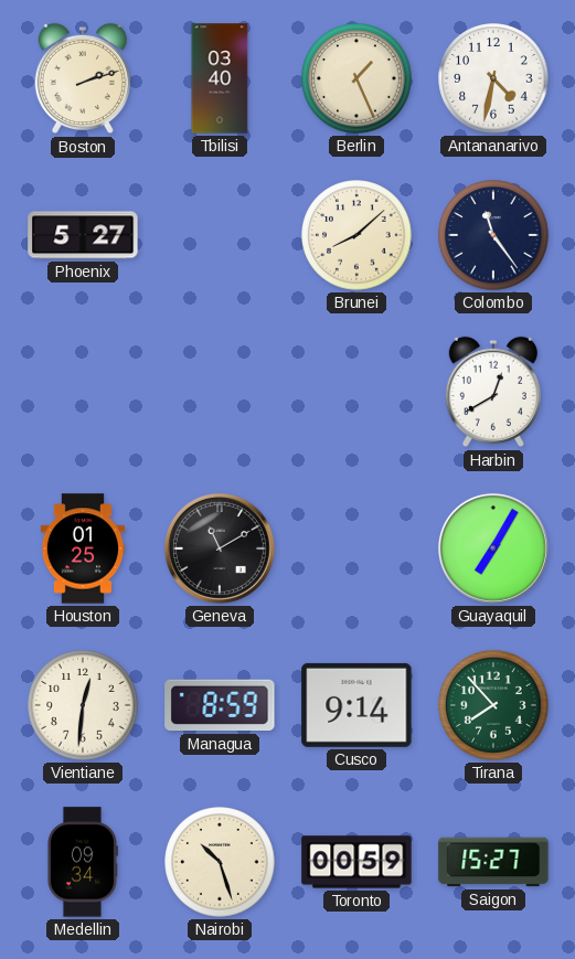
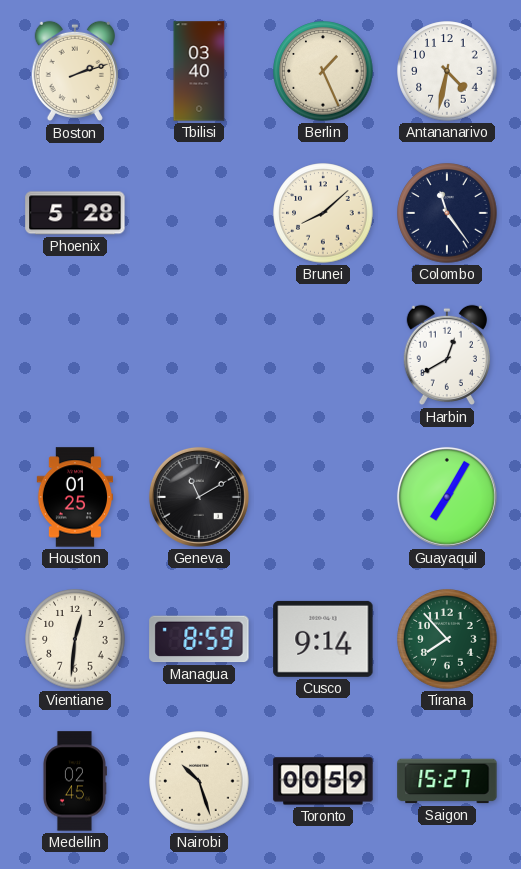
Phoenix: 5:27 -> 5:28 (75, 213)
Medellin: 09:34 -> 02:45 (74, 781)
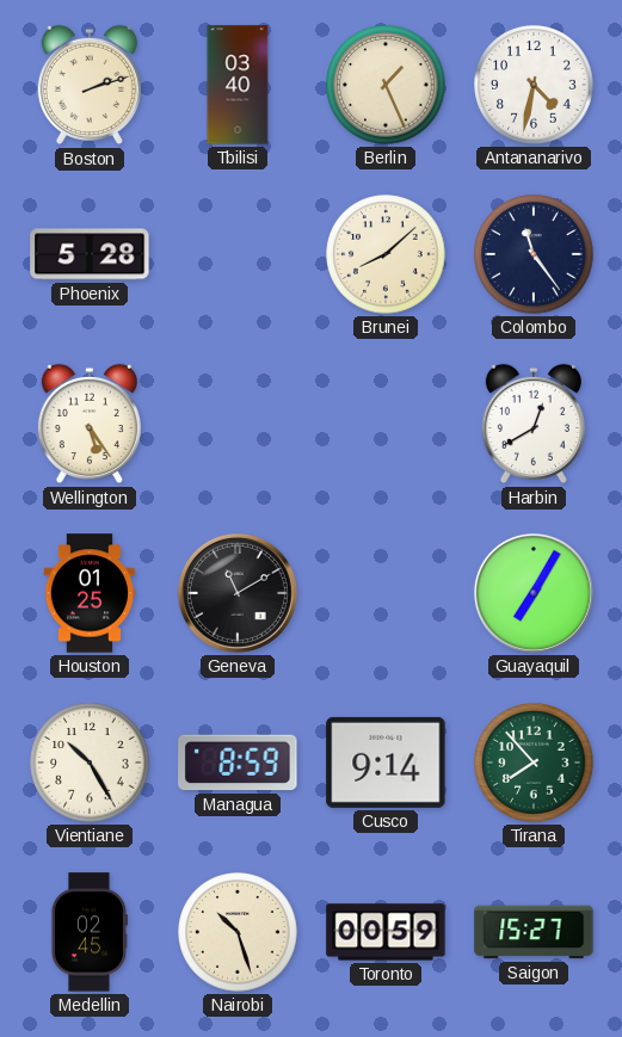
Wellington: none -> 5:24 (90, 424)
Vientiane: 12:31 -> 10:25 (90, 763)
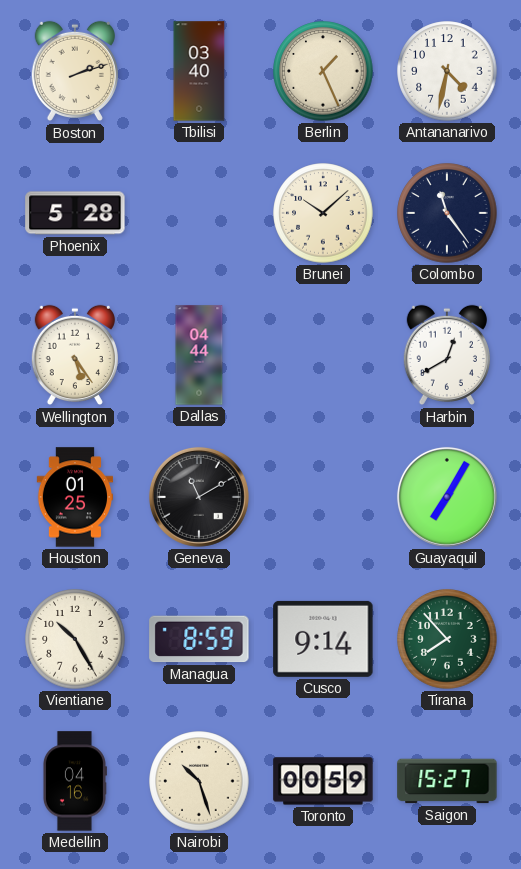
Brunei: 8:08 -> 10:08 (323, 213)
Dallas: none -> 04:44 (199, 355)
Medellin: 02:45 -> 04:16 (74, 781)
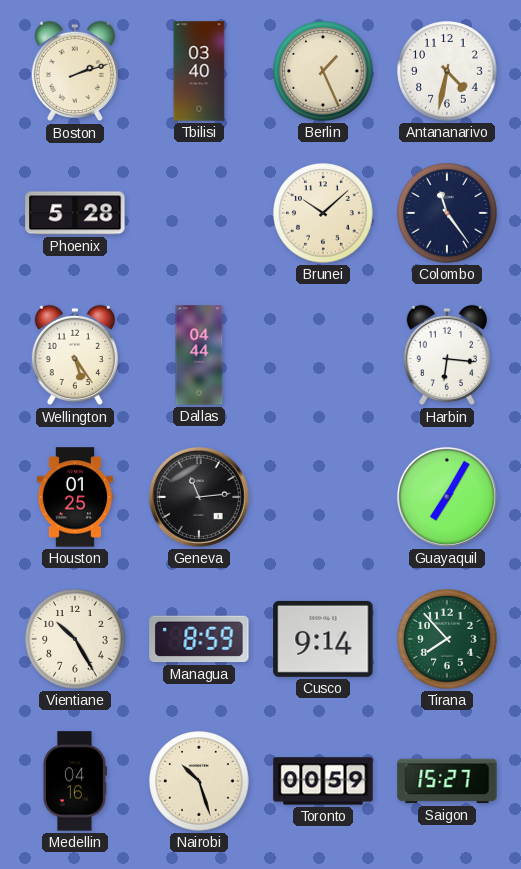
Harbin: 12:40 -> 6:16 (447, 355)
Geneva: 11:10 -> 11:14 (199, 497)
